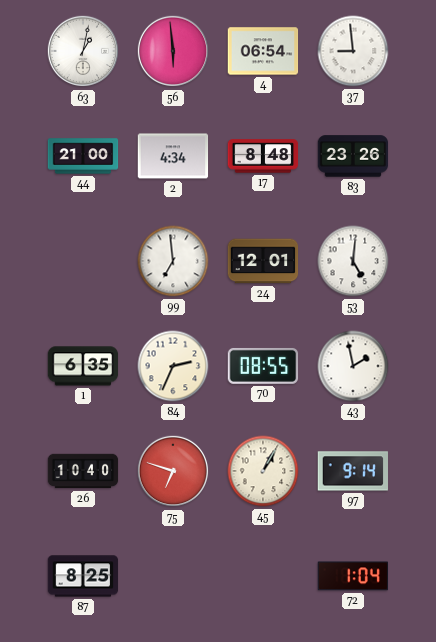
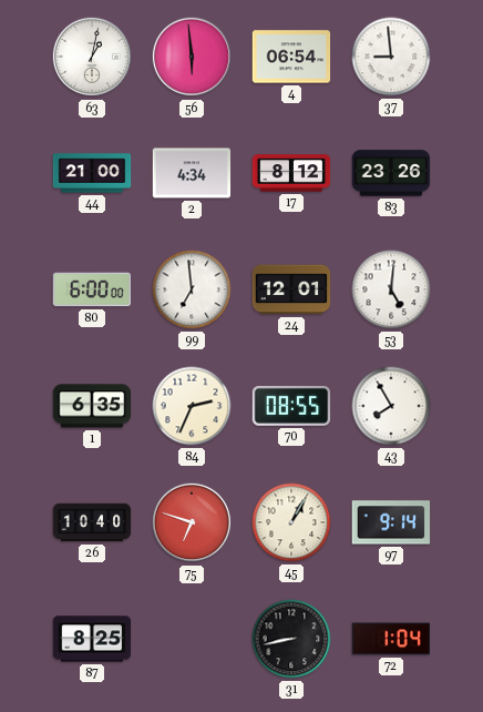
17: 8:48 -> 8:12 (291, 173)
80: none -> 6:00 (92, 289)
43: 1:58 -> 7:55 (391, 406)
31: none -> 8:43 (291, 639)
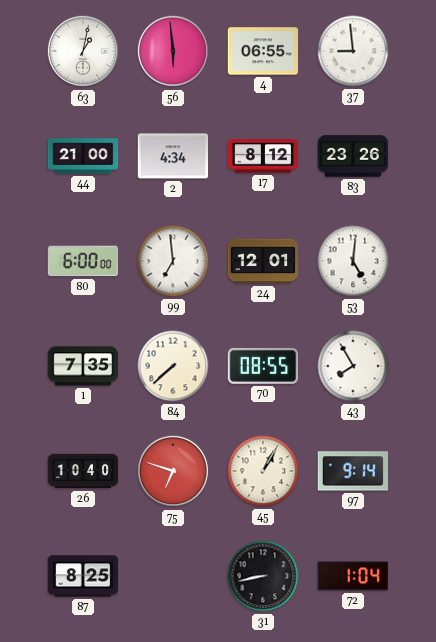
4: 06:54 -> 06:55 (263, 51)
1: 6:35 -> 7:35 (83, 366)
84: 2:34 -> 7:38 (173, 366)
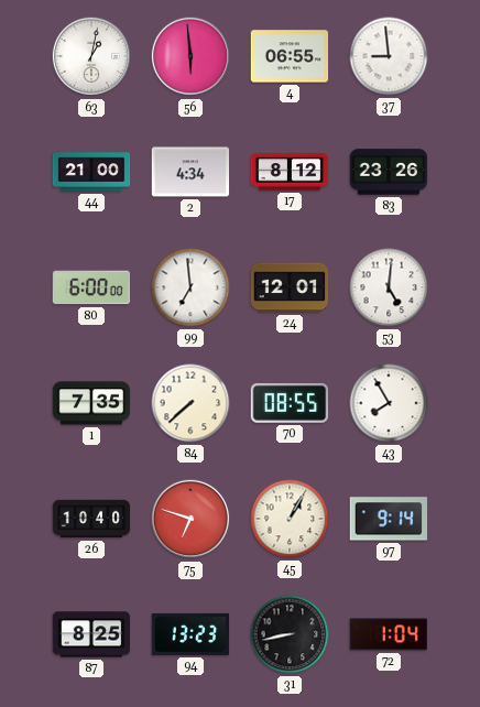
94: none -> 13:23 (190, 634)
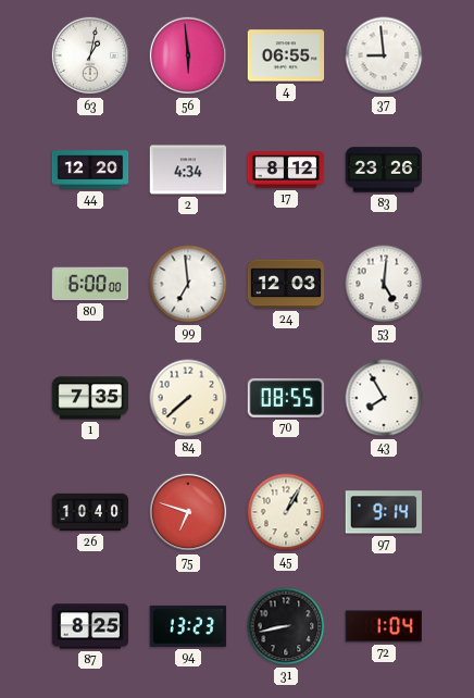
44: 21:00 -> 12:20 (90, 170)
24: 12:01 -> 12:03 (286, 284)
